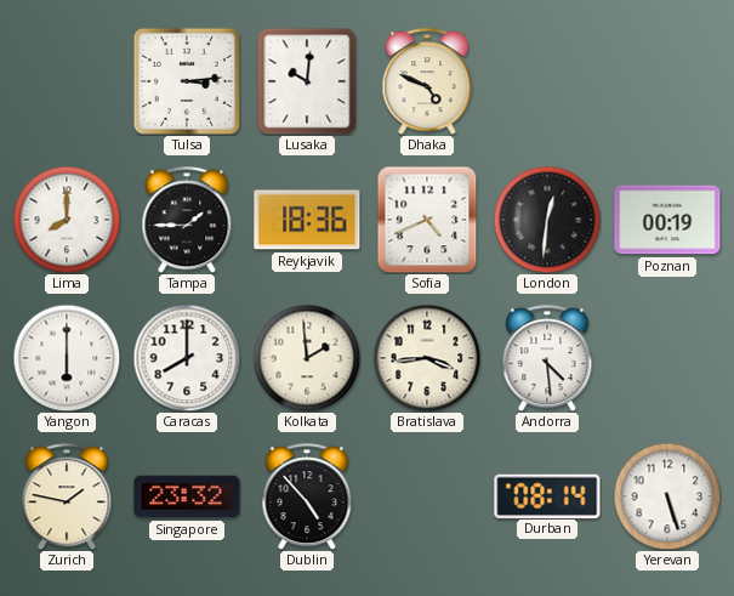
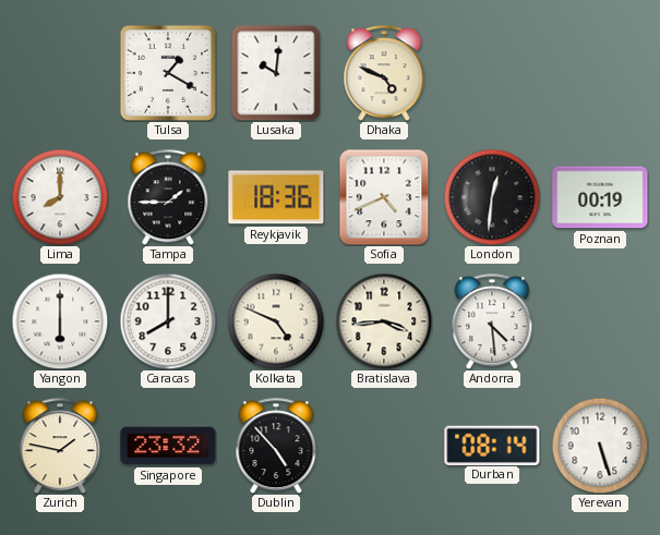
Tulsa: 3:14 -> 1:20 (168, 73)
Kolkata: 1:59 -> 4:49 (276, 321)
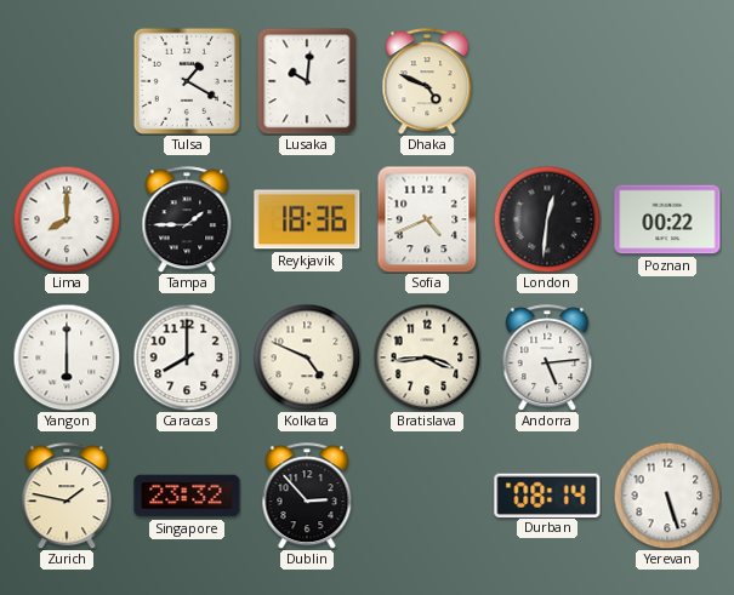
Poznan: 00:19 -> 00:22 (667, 219)
Andorra: 4:29 -> 5:14 (547, 357)
Dublin: 4:53 -> 2:53 (307, 496)
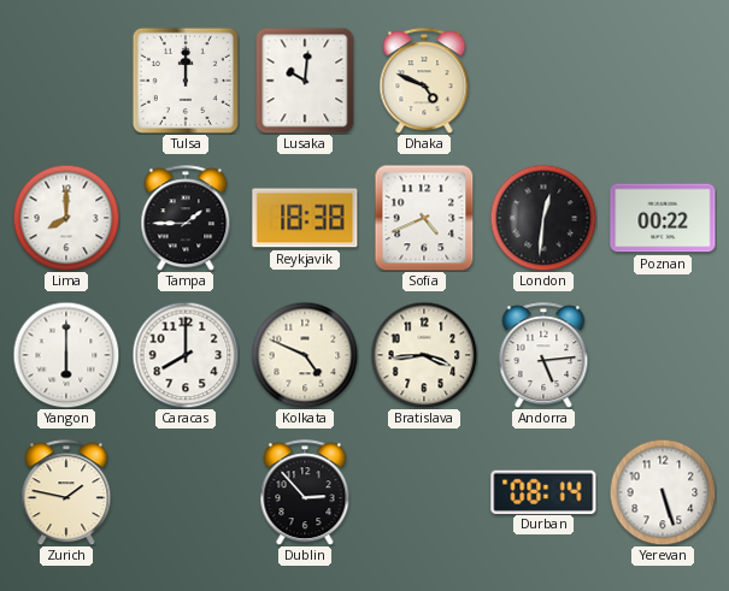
Tulsa: 1:20 -> 12:00 (186, 81)
Reykjavik: 18:36 -> 18:38 (305, 218)
Singapore: 23:32 -> none (187, 496)
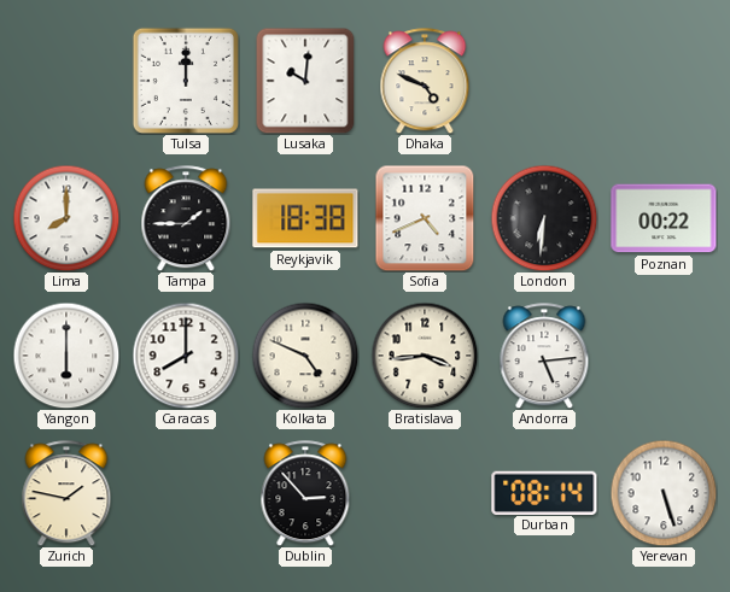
London: 12:31 -> 6:31 (544, 218)
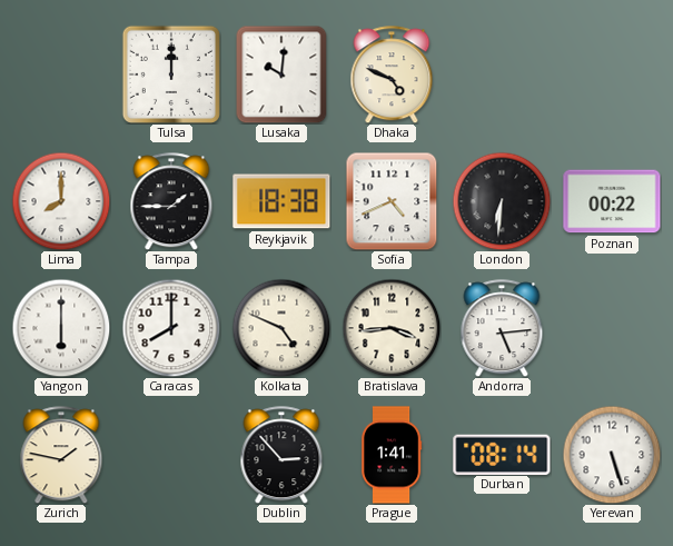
Prague: none -> 1:41 (392, 455)
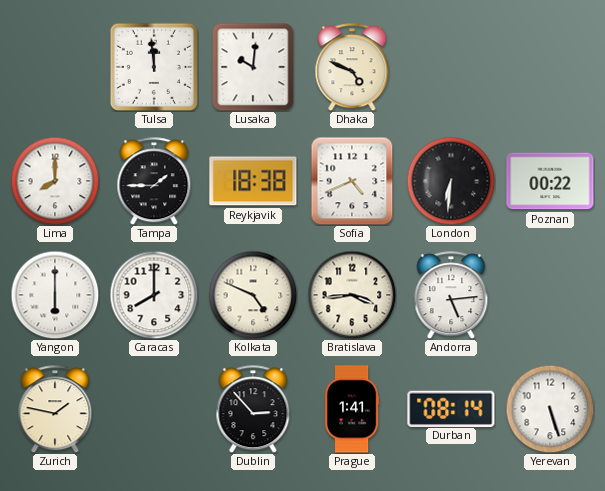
Tulsa: 12:00 -> 11:59 (154, 67)
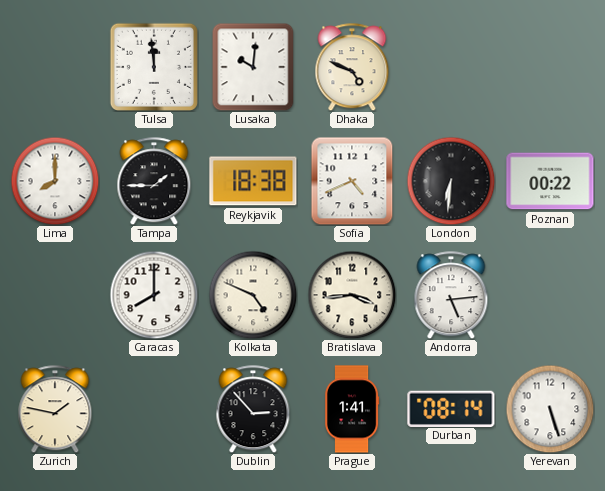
Yangon: 6:00 -> none (55, 295)
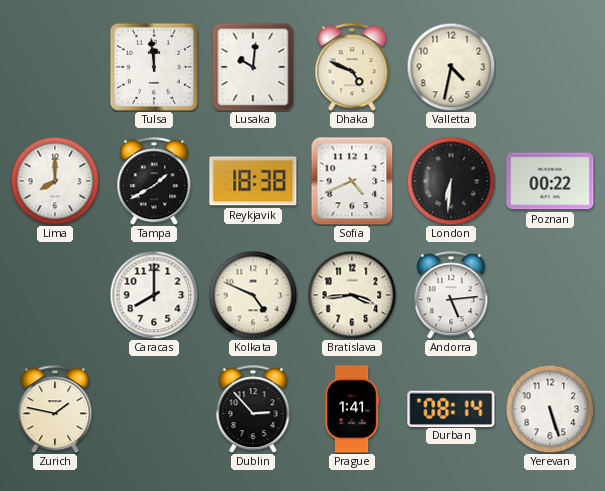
Valletta: none -> 4:32 (451, 67)
Tampa: 1:45 -> 1:40 (154, 181)
